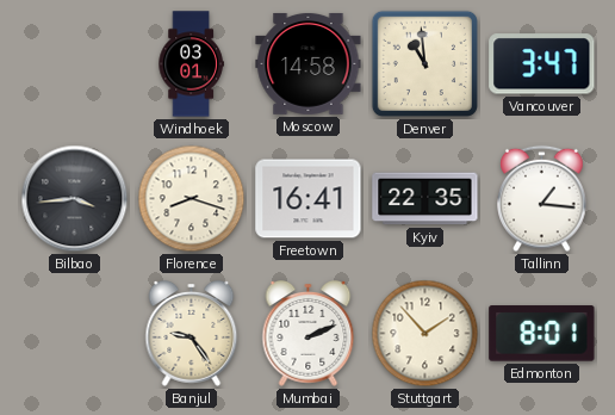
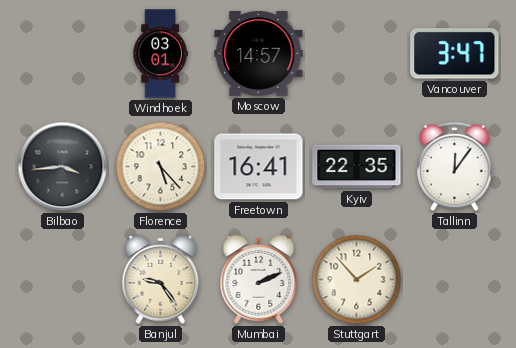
Moscow: 14:58 -> 14:57 (259, 53)
Denver: 10:59 -> none (424, 63)
Florence: 8:18 -> 5:23 (161, 167)
Tallinn: 1:16 -> 12:06 (455, 167)
Edmonton: 8:01 -> none (542, 334)
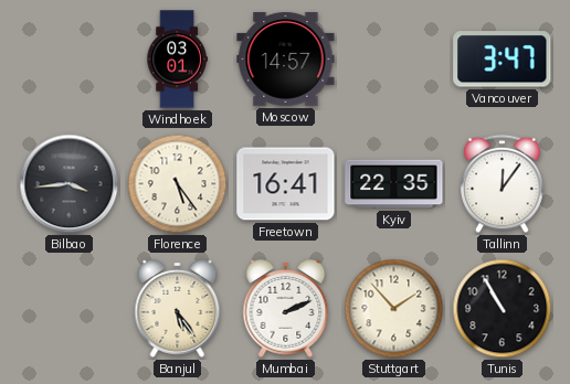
Florence: 5:23 -> 5:24 (178, 184)
Banjul: 9:24 -> 5:24 (178, 309)
Tunis: none -> 10:55 (503, 309)
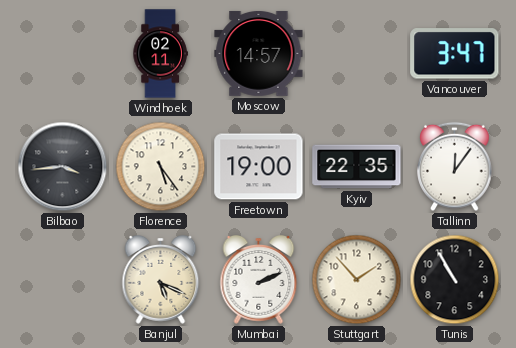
Windhoek: 03:01 -> 02:11 (160, 54)
Freetown: 16:41 -> 19:00 (259, 167)
Banjul: 5:24 -> 5:19 (161, 280)
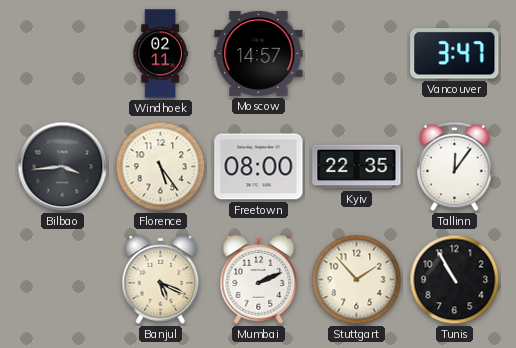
Freetown: 19:00 -> 08:00 (259, 167)
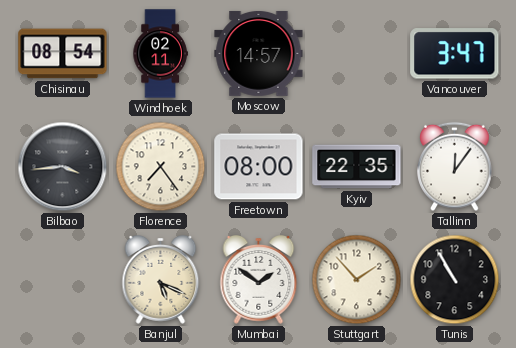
Chisinau: none -> 08:54 (63, 54)
Florence: 5:24 -> 7:24 (161, 167)
Mumbai: 2:11 -> 1:51 (259, 280)
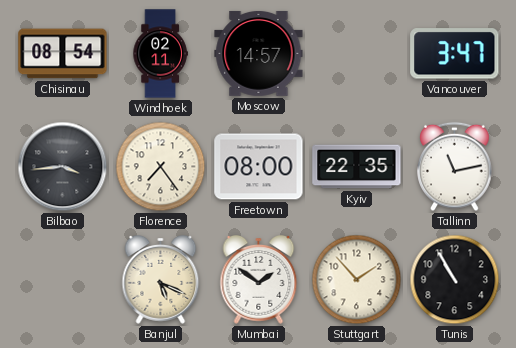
Tallinn: 12:06 -> 11:13 (455, 167)
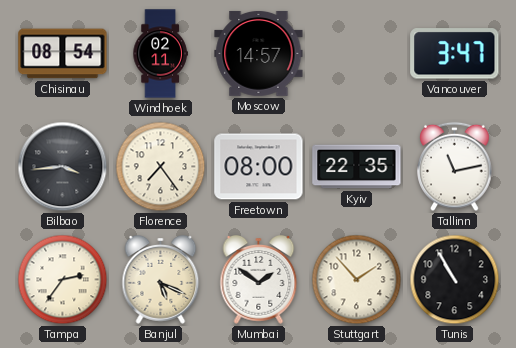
Tampa: none -> 2:36 (63, 280)
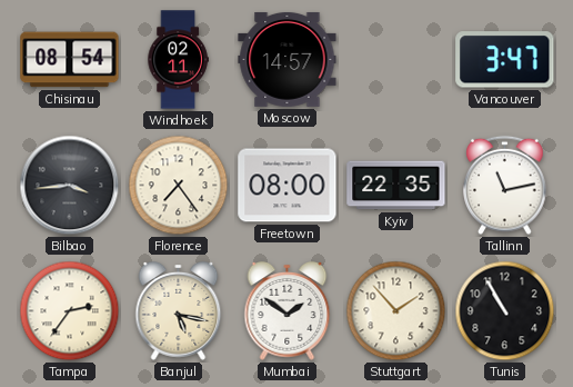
Banjul: 5:19 -> 5:17 (179, 311)
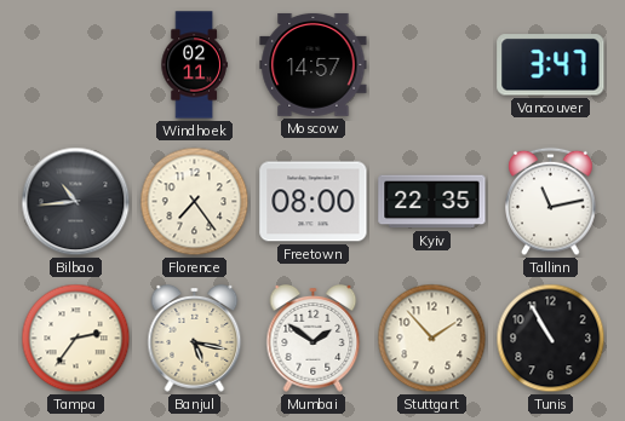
Chisinau: 08:54 -> none (70, 60)
Bilbao: 3:44 -> 10:44 (76, 202)
